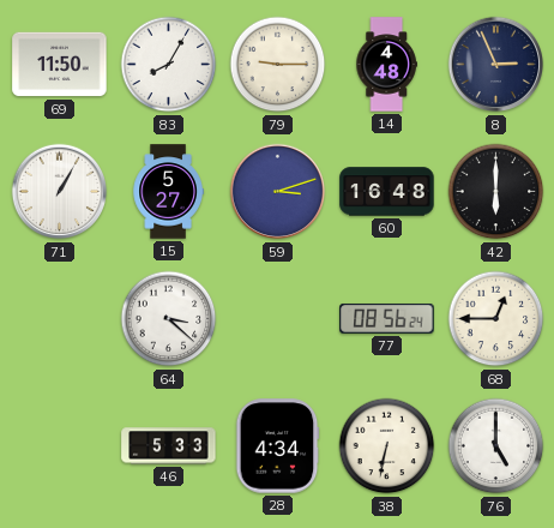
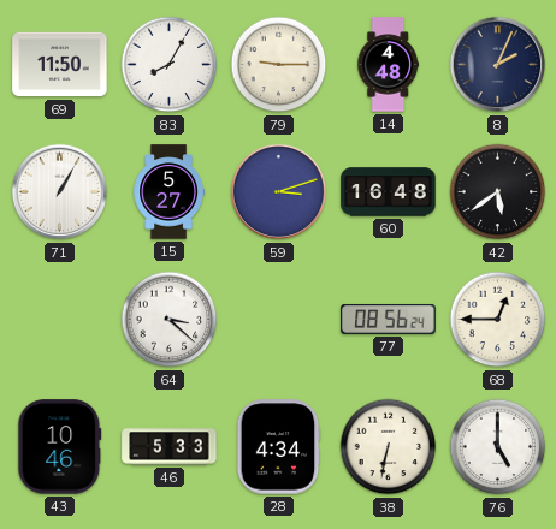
8: 2:56 -> 2:04 (498, 65)
42: 6:00 -> 5:39 (498, 192)
43: none -> 10:46 (60, 447)
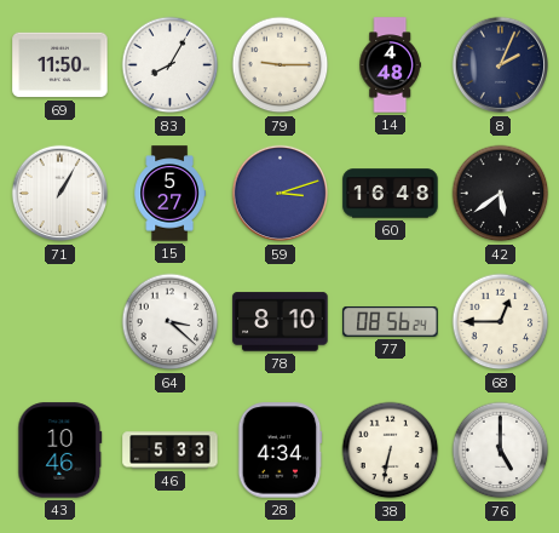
78: none -> 8:10 (281, 322)
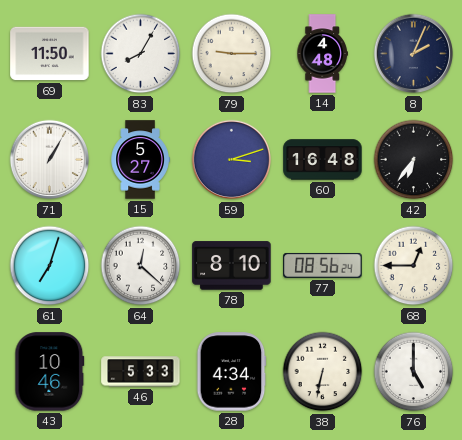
42: 5:39 -> 6:36 (414, 160)
61: none -> 7:03 (50, 266)
64: 3:22 -> 12:22 (141, 266)
